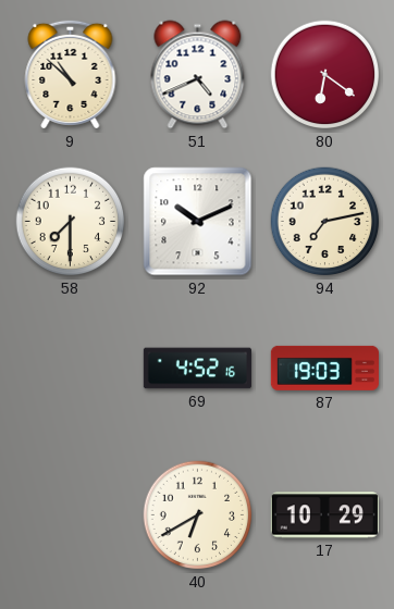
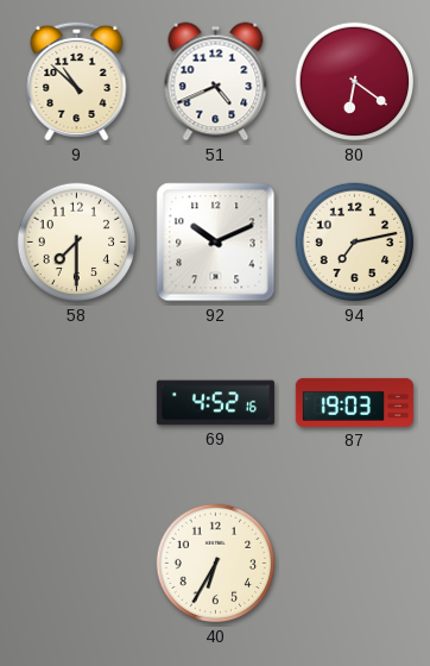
40: 6:40 -> 6:35 (216, 564)
17: 10:29 -> none (324, 515)
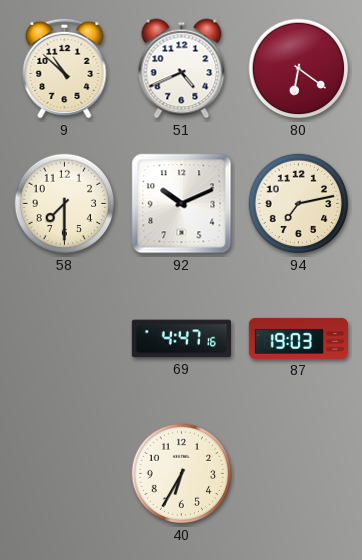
69: 4:52 -> 4:47 (181, 339)
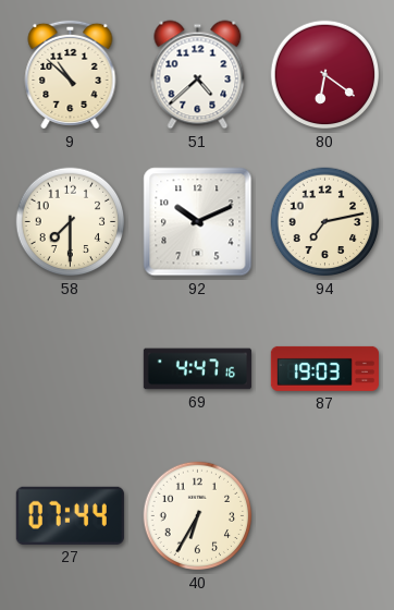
51: 4:41 -> 4:38 (198, 75)
27: none -> 07:44 (70, 515)
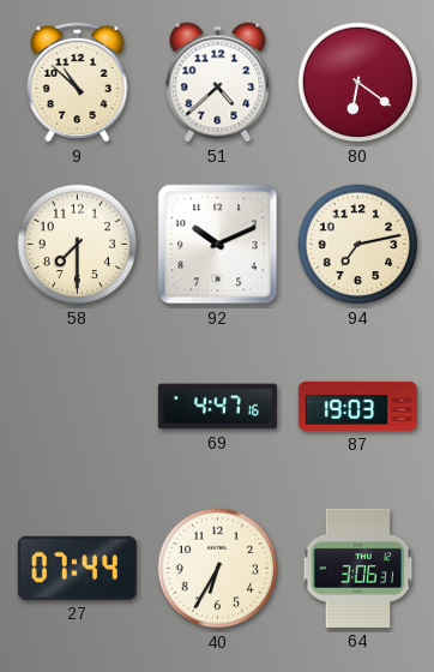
64: none -> 3:06 (358, 568)
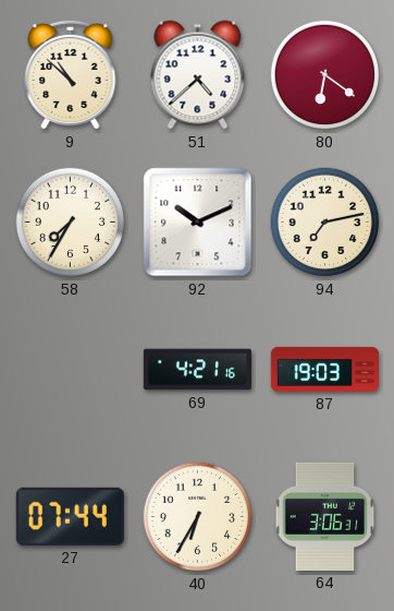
58: 7:30 -> 7:35 (71, 223)
69: 4:47 -> 4:21 (197, 370)
